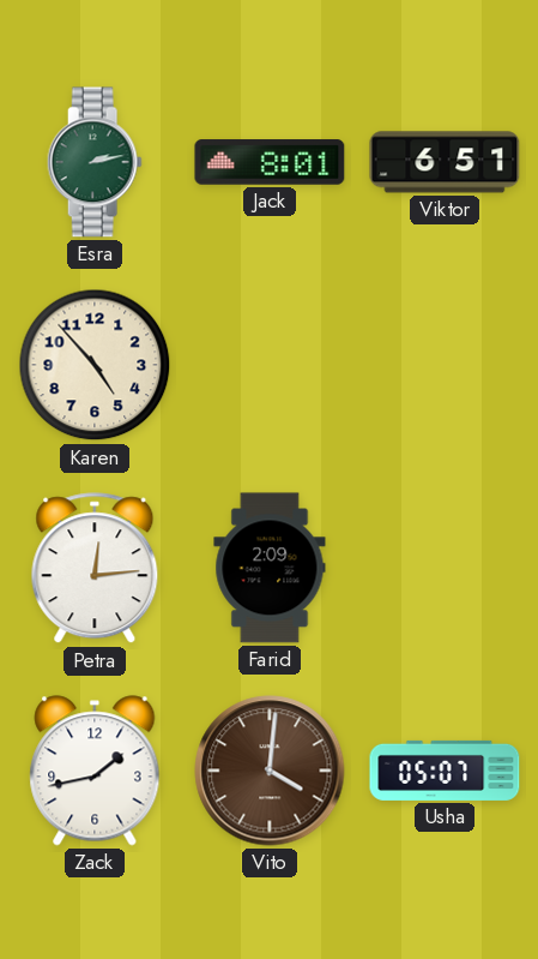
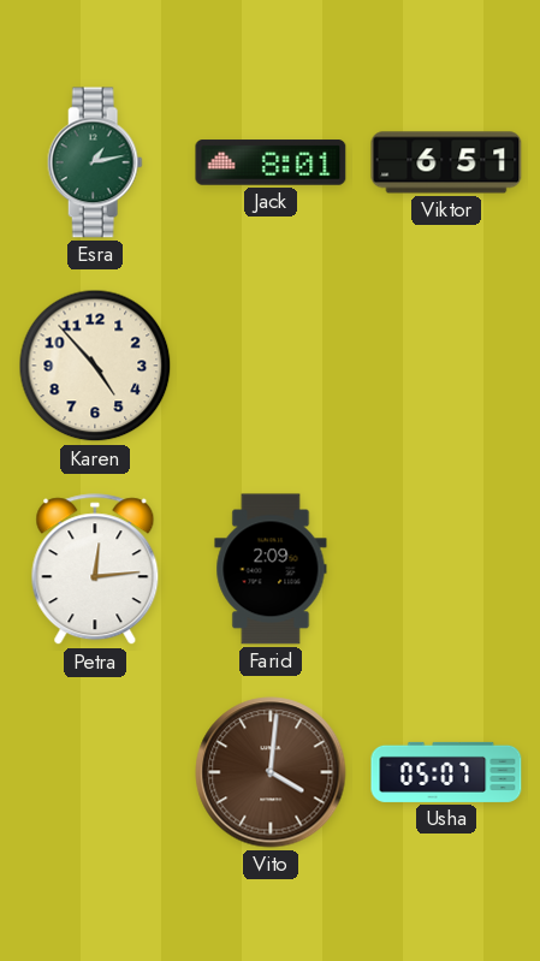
Esra: 2:13 -> 1:13 (95, 162)
Zack: 1:43 -> none (95, 771)
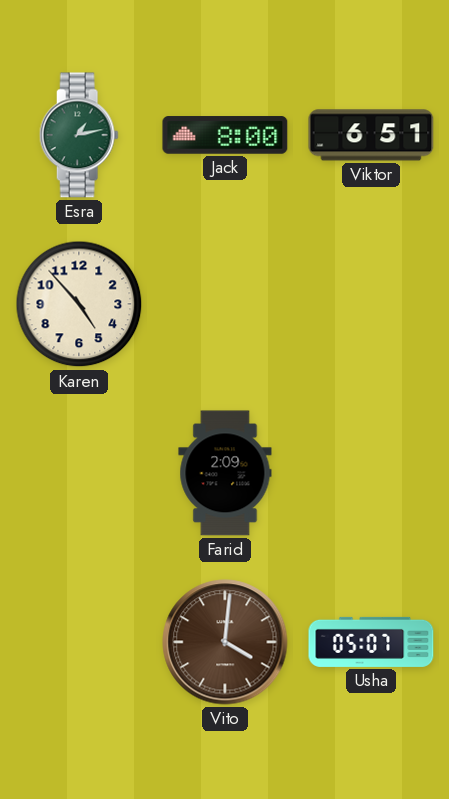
Jack: 8:01 -> 8:00 (225, 135)
Petra: 12:14 -> none (95, 570)
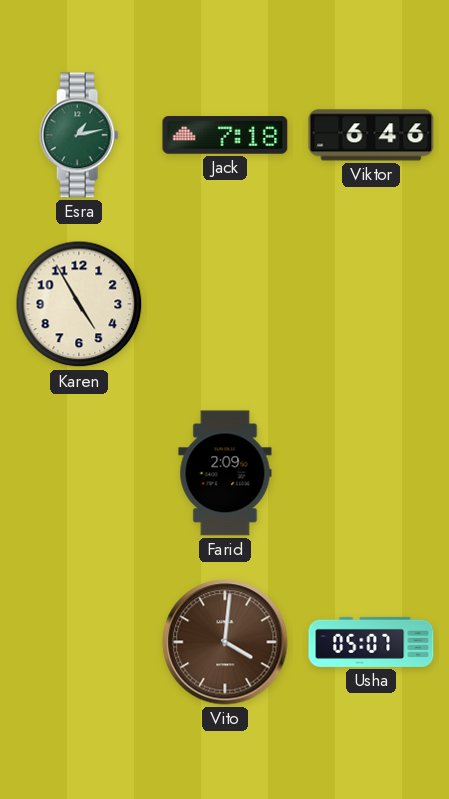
Jack: 8:00 -> 7:18 (225, 135)
Viktor: 6:51 -> 6:46 (371, 135)
Karen: 4:53 -> 4:55 (79, 304)
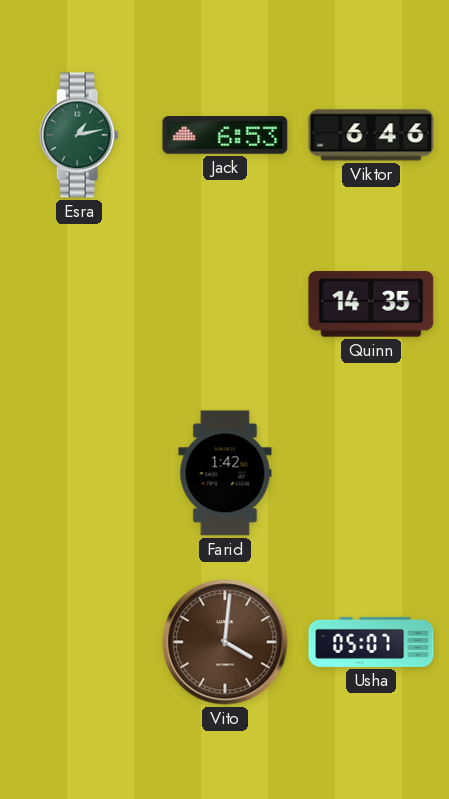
Jack: 7:18 -> 6:53 (225, 135)
Karen: 4:55 -> none (79, 304)
Quinn: none -> 14:35 (371, 304)
Farid: 2:09 -> 1:42 (225, 473)
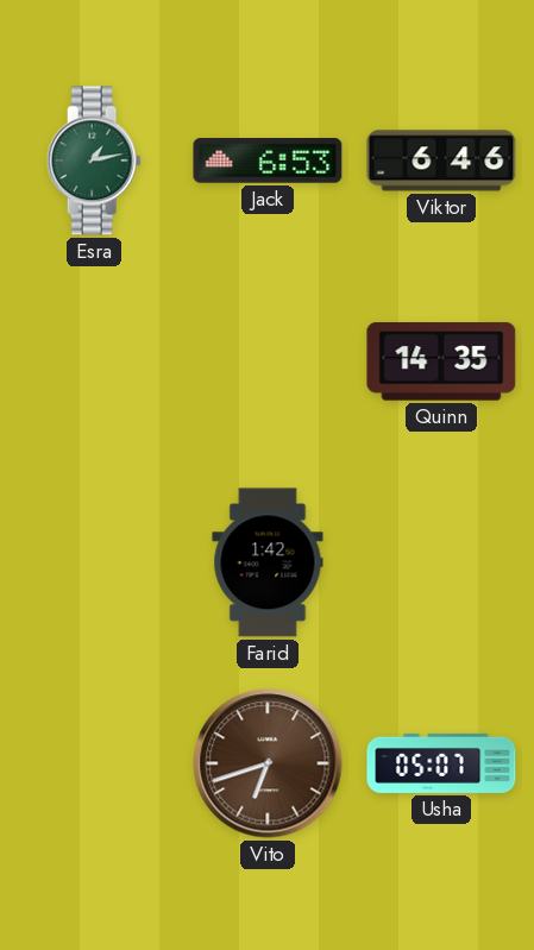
Vito: 4:01 -> 6:42 (268, 763)
